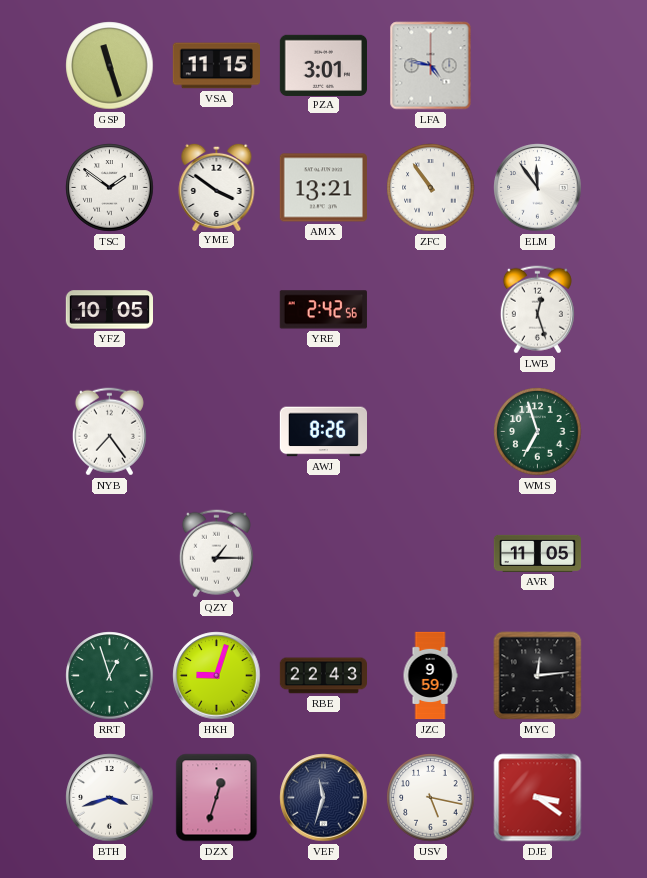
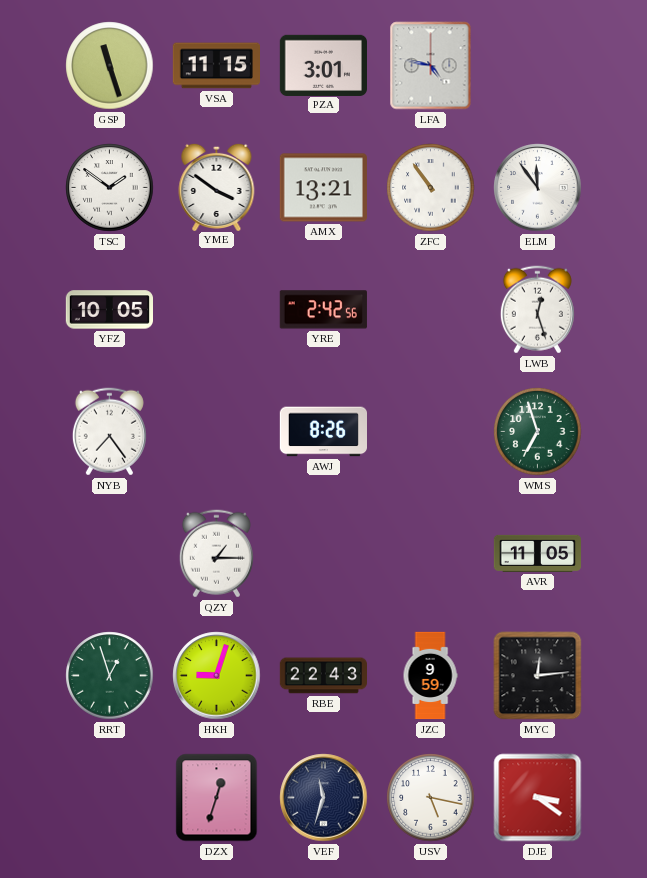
BTH: 3:42 -> none (110, 798)
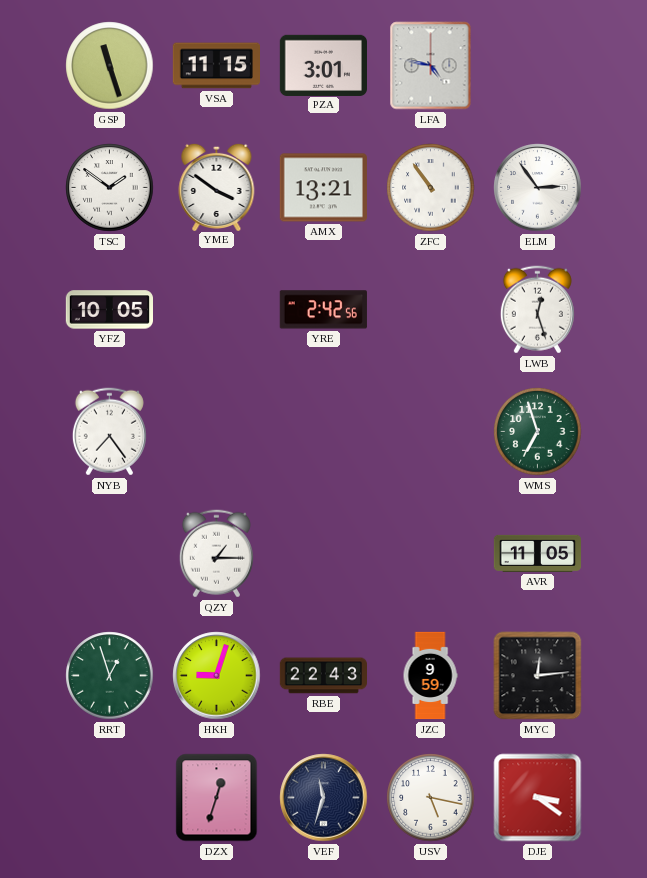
ELM: 11:54 -> 2:54 (538, 188)
AWJ: 8:26 -> none (323, 432)
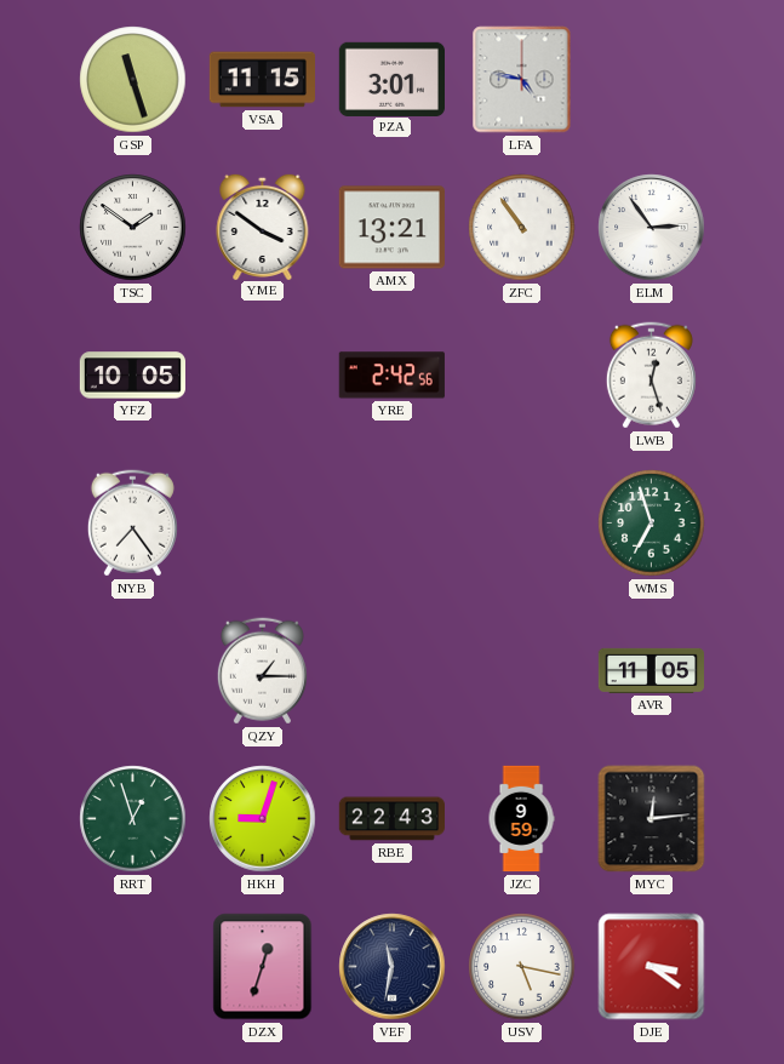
VEF: 11:33 -> 11:32 (393, 967)
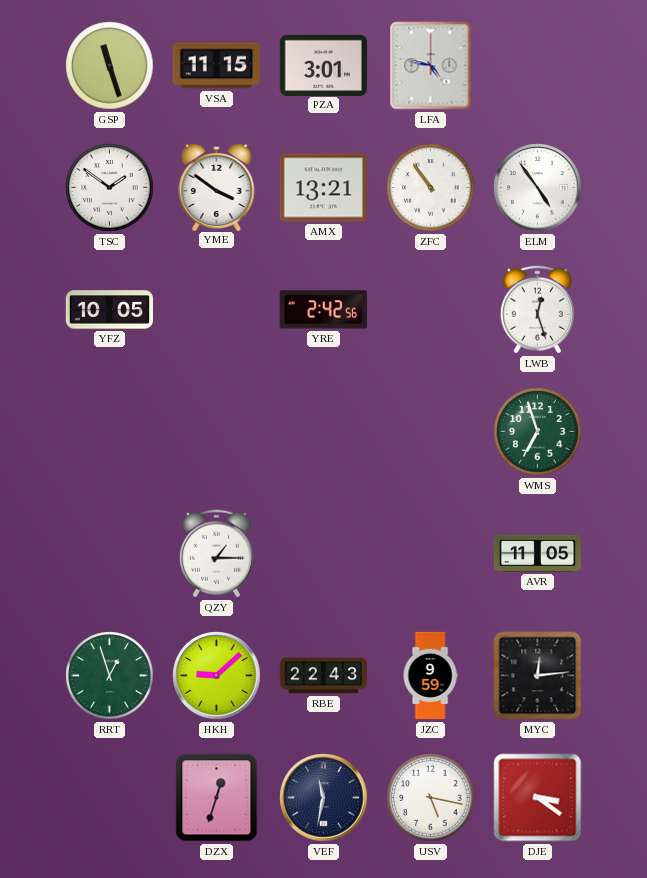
ELM: 2:54 -> 4:54 (538, 188)
NYB: 7:24 -> none (132, 524)
HKH: 9:03 -> 9:08 (217, 676)
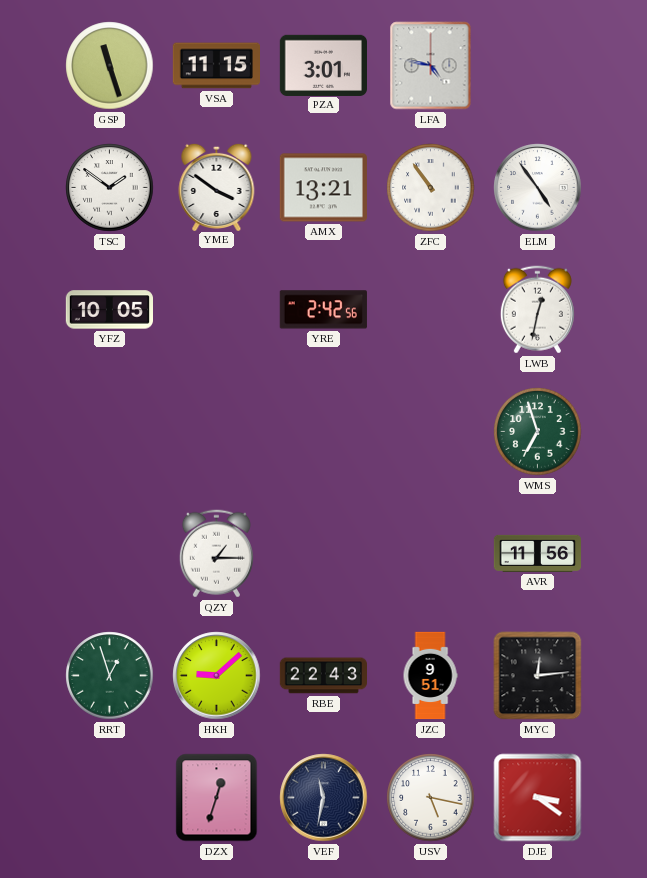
LWB: 12:27 -> 12:32 (537, 310)
AVR: 11:05 -> 11:56 (538, 553)
JZC: 9:59 -> 9:51 (430, 676)
